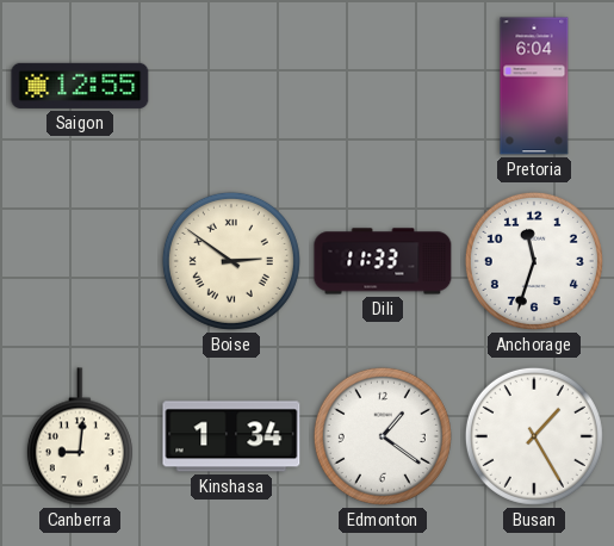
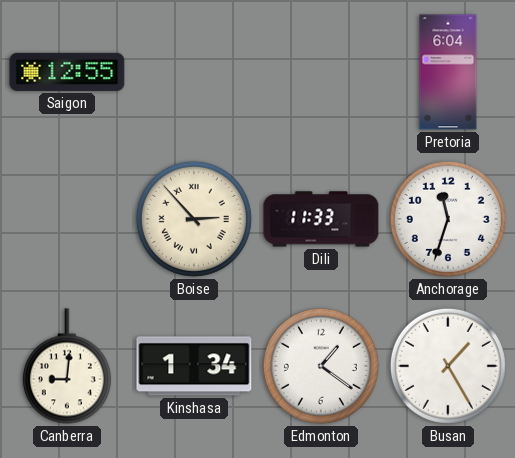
Boise: 2:51 -> 2:53 (194, 219)
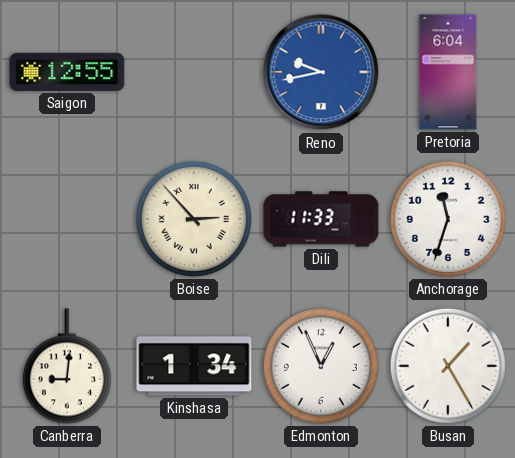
Reno: none -> 9:43 (321, 72)
Edmonton: 1:21 -> 12:56 (321, 366)
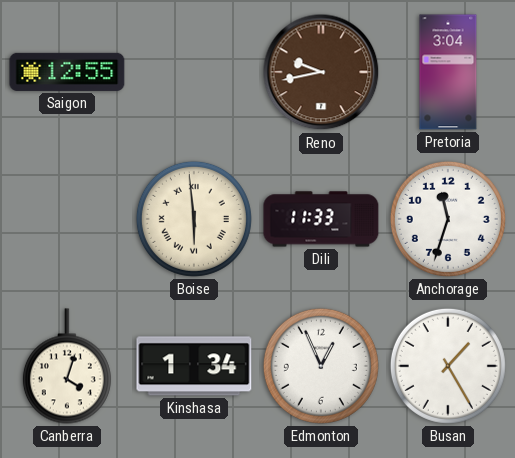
Reno dial: blue -> brown (321, 72)
Pretoria: 6:04 -> 3:04 (448, 72)
Boise: 2:53 -> 5:59 (194, 219)
Canberra: 9:01 -> 4:03 (67, 366)
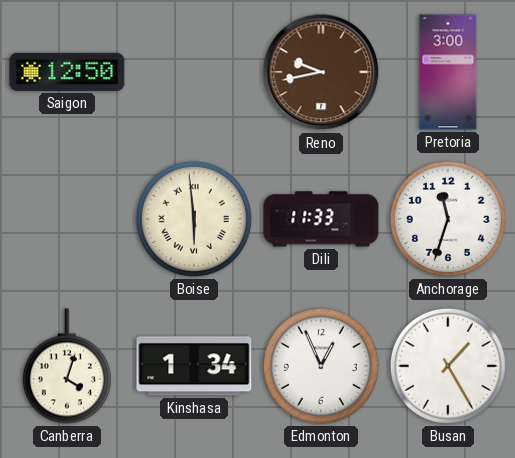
Saigon: 12:55 -> 12:50 (67, 72)
Pretoria: 3:04 -> 3:00 (448, 72)
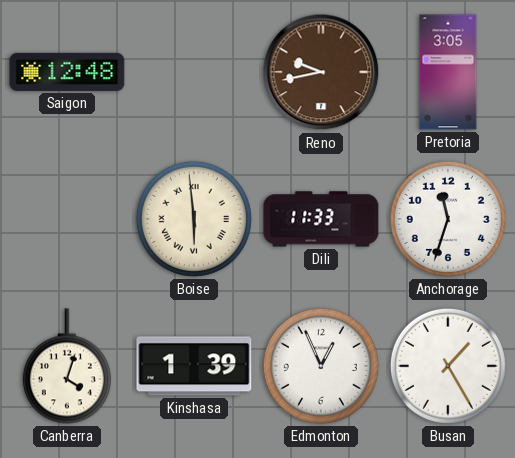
Saigon: 12:50 -> 12:48 (67, 72)
Pretoria: 3:00 -> 3:05 (448, 72)
Kinshasa: 1:34 -> 1:39 (194, 366)
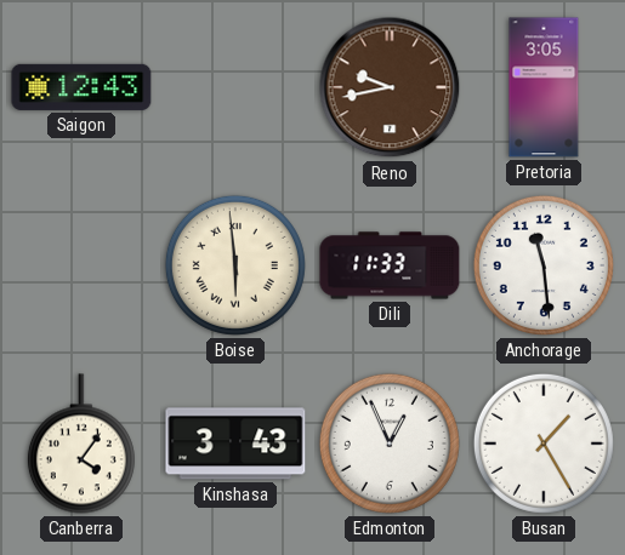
Saigon: 12:48 -> 12:43 (81, 87)
Anchorage: 11:33 -> 11:29 (544, 265)
Canberra: 4:03 -> 4:06 (81, 444)
Kinshasa: 1:39 -> 3:43 (235, 444)
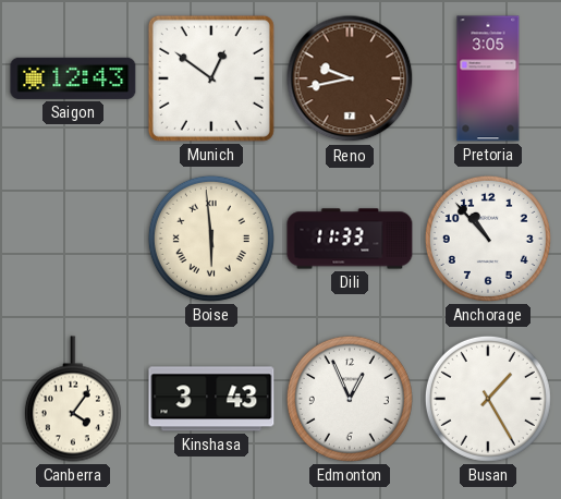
Munich: none -> 12:51 (211, 78)
Anchorage: 11:29 -> 10:53 (488, 239)
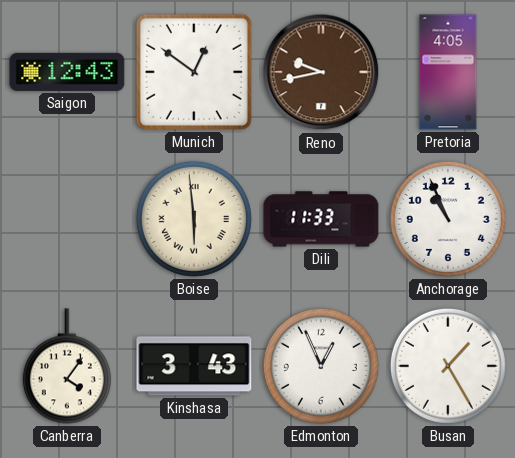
Pretoria: 3:05 -> 4:05 (448, 72)
Anchorage: 10:53 -> 10:56 (448, 219)
